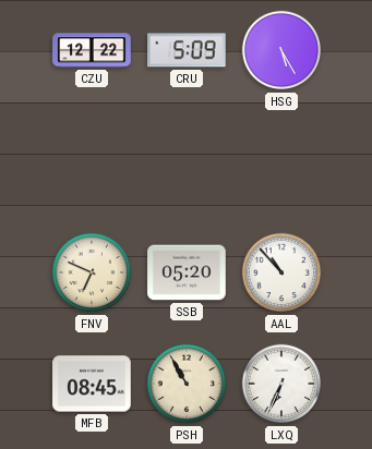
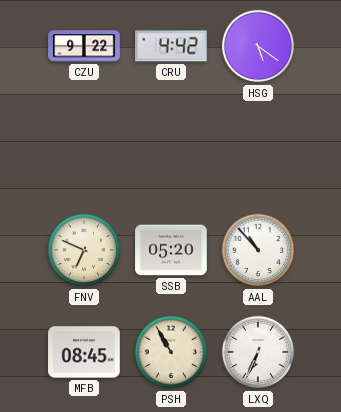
CZU: 12:22 -> 9:22 (84, 46)
CRU: 5:09 -> 4:42 (171, 46)
HSG: 5:25 -> 5:21 (258, 46)
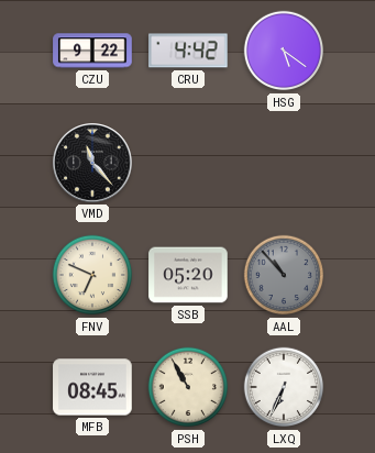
VMD: none -> 11:23 (93, 164)
AAL dial: white -> grey (284, 275)
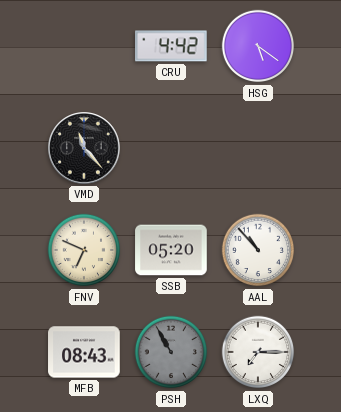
CZU: 9:22 -> none (92, 51)
AAL dial: grey -> white (258, 250)
MFB: 08:45 -> 08:43 (84, 352)
PSH dial: cream -> grey (171, 352)
LXQ: 6:34 -> 7:15 (258, 352)
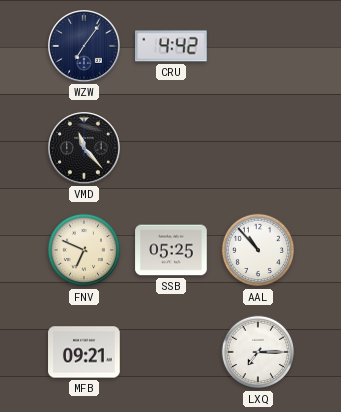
WZW: none -> 7:06 (85, 47)
HSG: 5:21 -> none (258, 46)
SSB: 05:20 -> 05:25 (171, 250)
MFB: 08:43 -> 09:21 (84, 352)
PSH: 10:55 -> none (171, 352)
